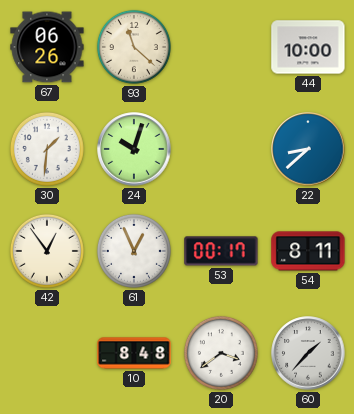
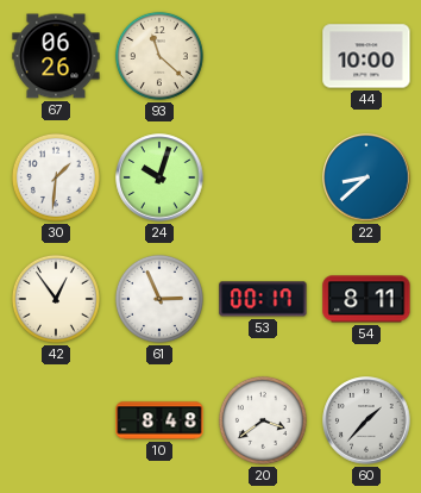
61: 12:56 -> 2:56 (159, 299)
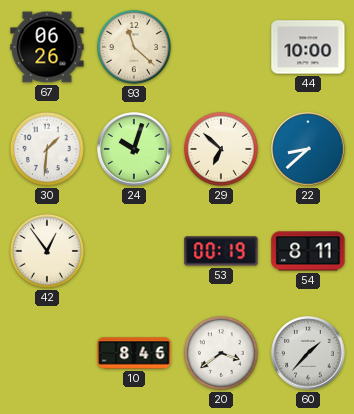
29: none -> 6:52 (221, 149)
61: 2:56 -> none (159, 299)
53: 00:17 -> 00:19 (221, 251)
10: 8:48 -> 8:46 (134, 353)
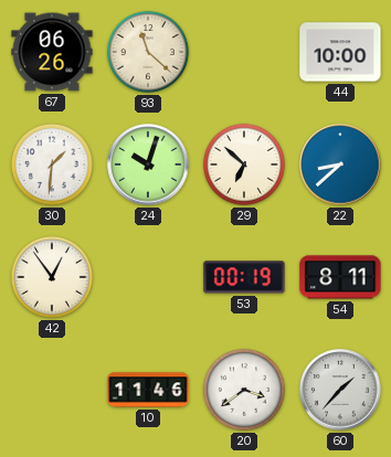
10: 8:46 -> 11:46 (148, 390)
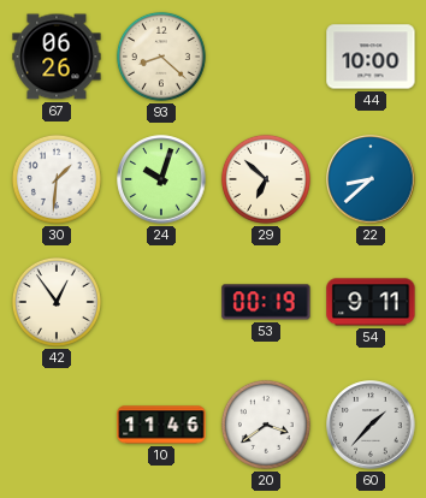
93: 11:22 -> 8:22 (161, 57)
54: 8:11 -> 9:11 (371, 302)
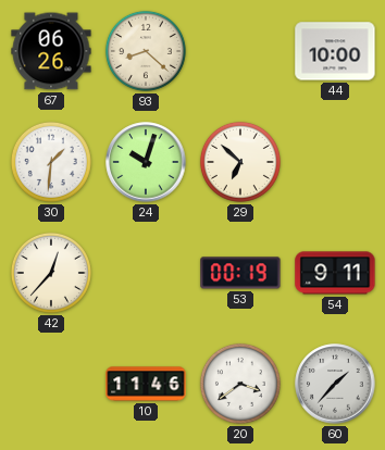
22: 8:38 -> none (371, 179)
42: 12:54 -> 12:37 (51, 273)
